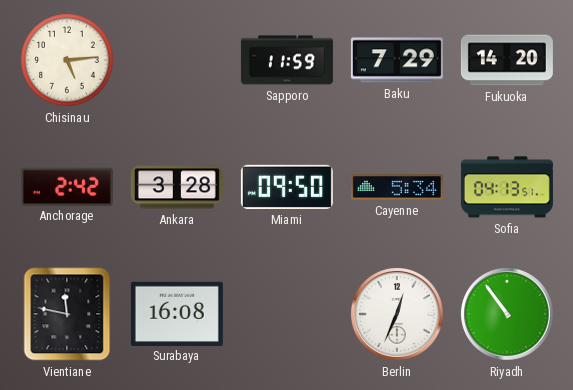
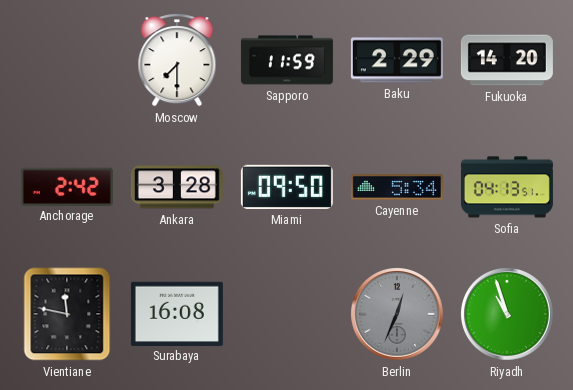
Chisinau: 5:14 -> none (67, 60)
Moscow: none -> 7:30 (177, 60)
Baku: 7:29 -> 2:29 (397, 60)
Berlin dial: white -> grey (398, 315)
Riyadh: 10:54 -> 10:57 (508, 315)
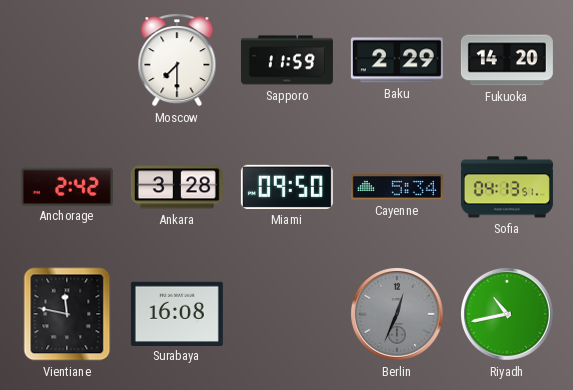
Riyadh: 10:57 -> 10:43 (508, 315)
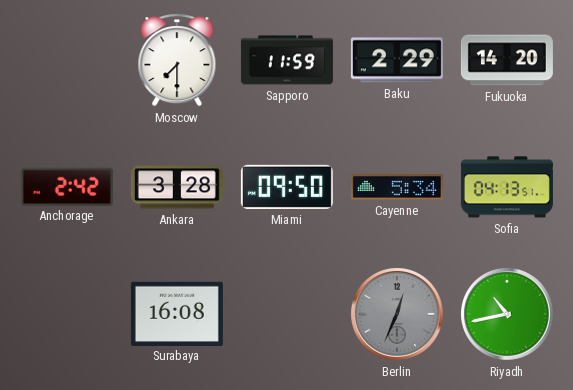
Vientiane: 11:47 -> none (67, 314)
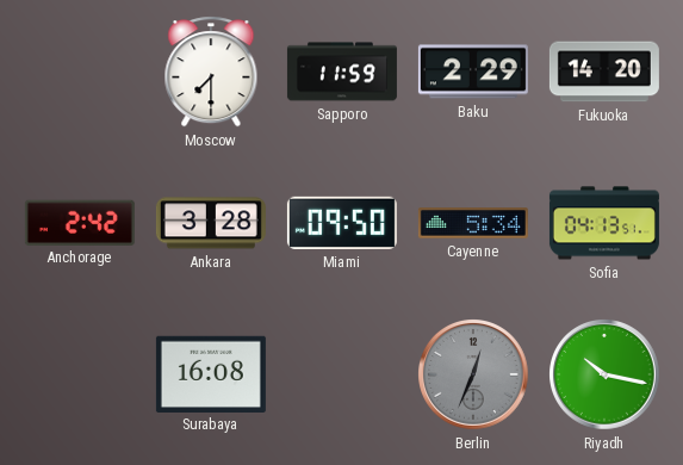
Riyadh: 10:43 -> 10:17 (606, 376)
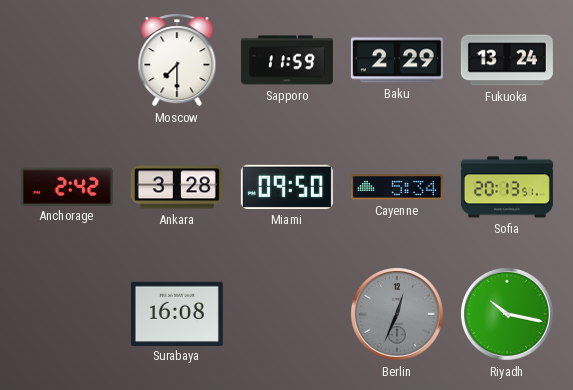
Fukuoka: 14:20 -> 13:24 (507, 60)
Sofia: 04:13 -> 20:13 (507, 187)
